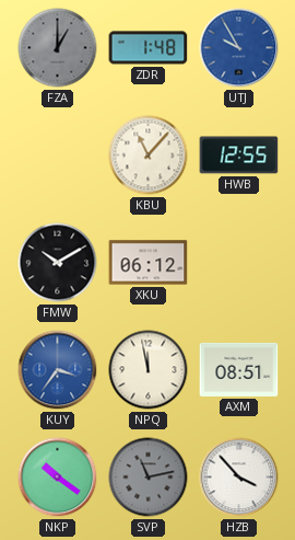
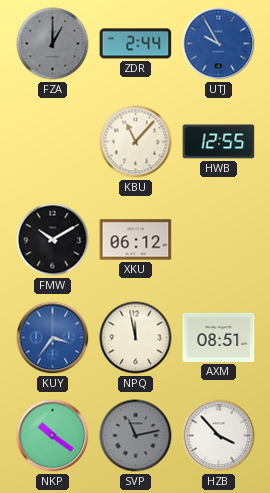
ZDR: 1:48 -> 2:44 (136, 44)
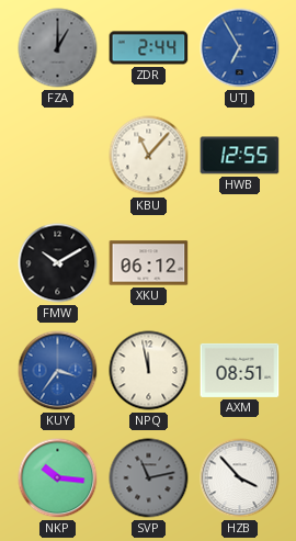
UTJ: 9:55 -> 6:55 (240, 48)
NKP: 10:21 -> 10:16 (58, 478)
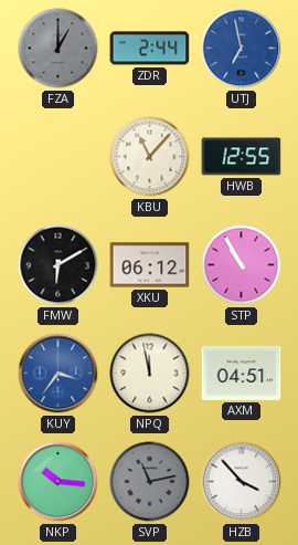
UTJ: 6:55 -> 6:58 (242, 49)
FMW: 10:10 -> 6:10 (58, 265)
STP: none -> 10:55 (242, 265)
AXM: 08:51 -> 04:51 (242, 373)
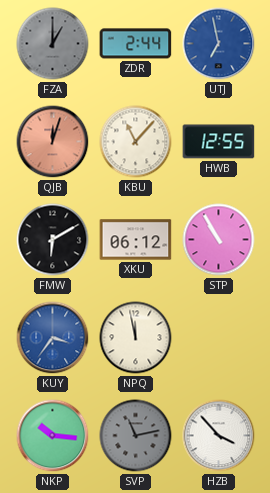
QJB: none -> 12:03 (53, 142)
AXM: 04:51 -> none (242, 373)
